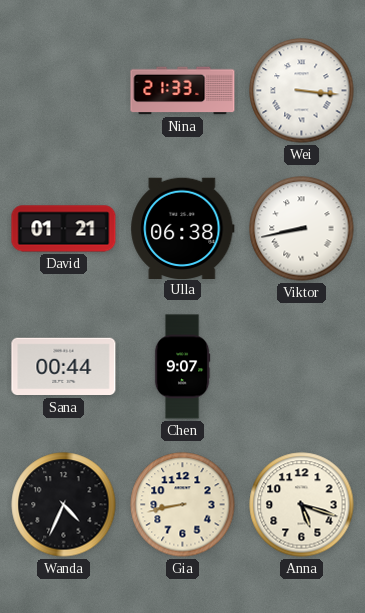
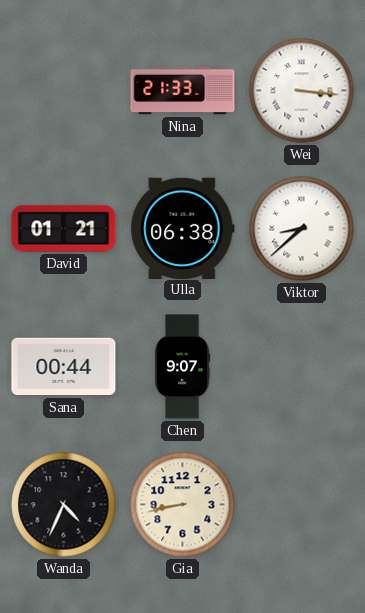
Viktor: 8:43 -> 8:38 (302, 229)
Anna: 5:18 -> none (302, 505)
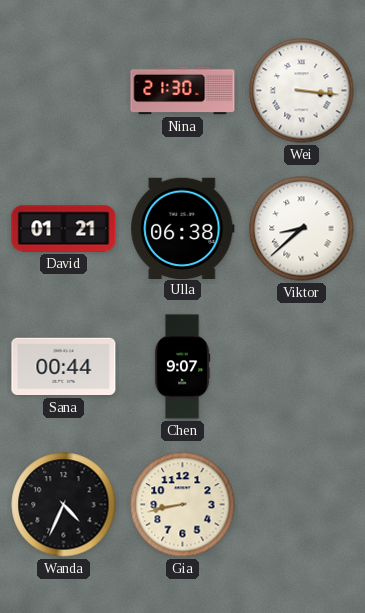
Nina: 21:33 -> 21:30 (183, 91)
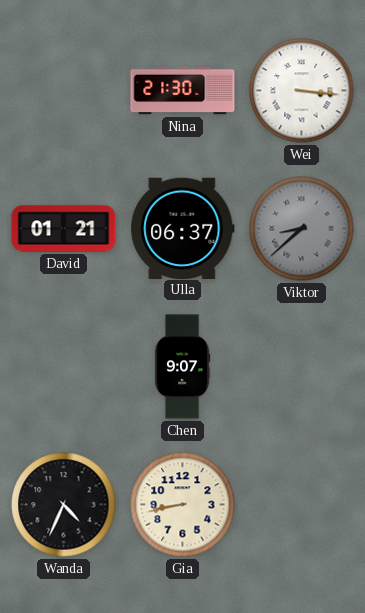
Ulla: 06:38 -> 06:37 (183, 228)
Viktor dial: white -> grey (302, 229)
Sana: 00:44 -> none (64, 367)
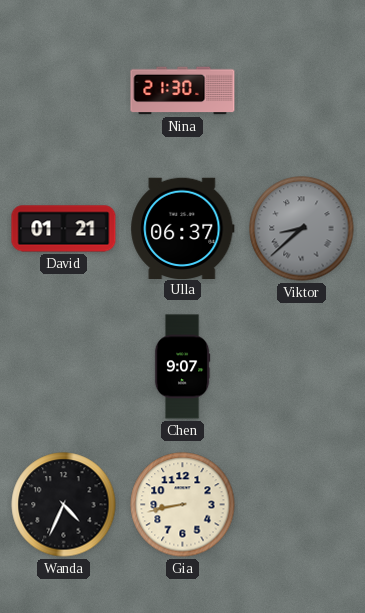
Wei: 3:16 -> none (302, 91)
